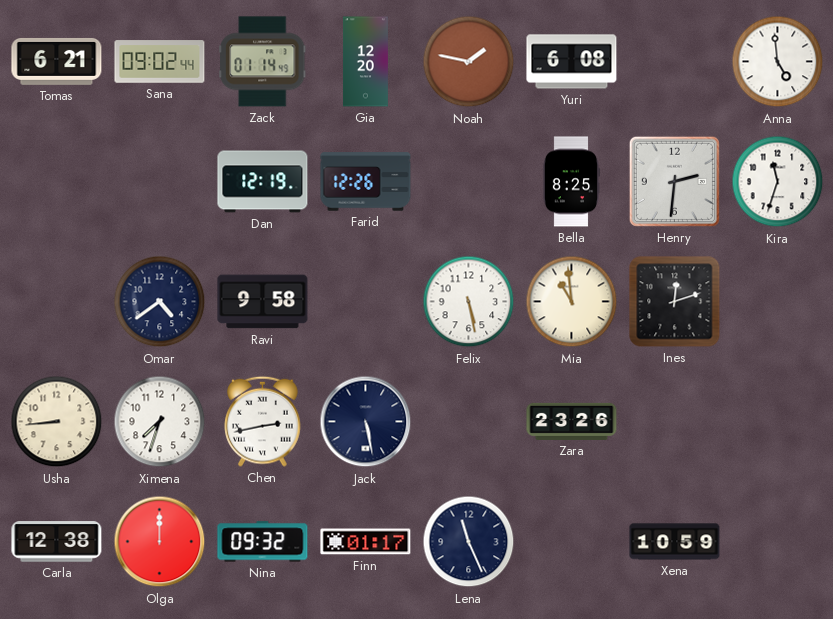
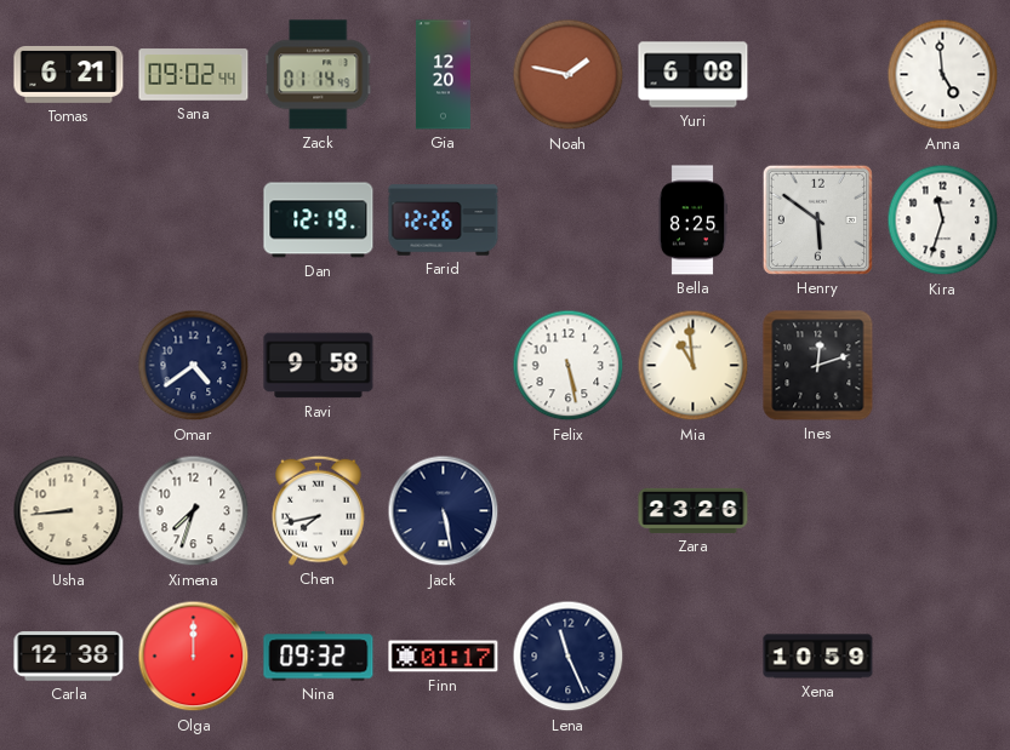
Henry: 2:31 -> 5:51 (817, 219)
Chen: 2:43 -> 7:43 (319, 510)
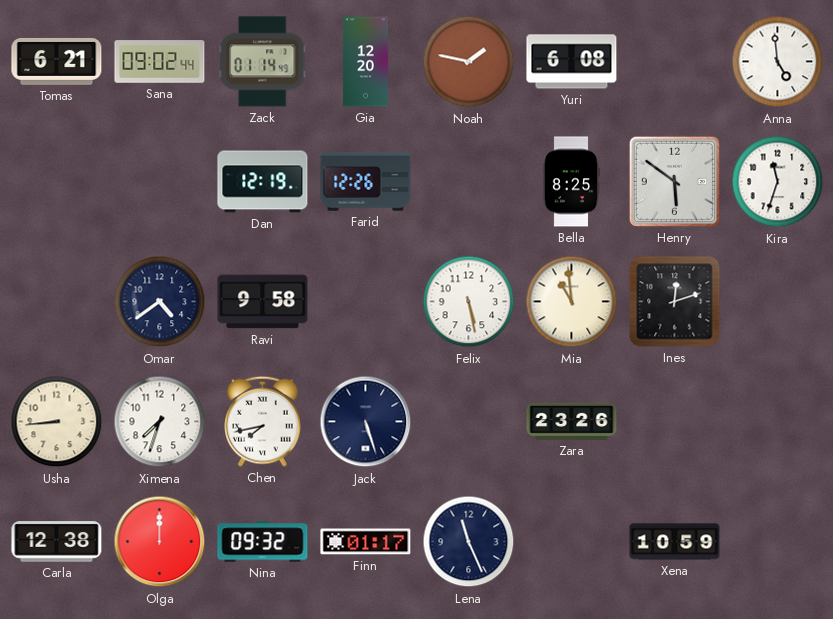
Jack: 5:28 -> 5:27 (366, 422)
